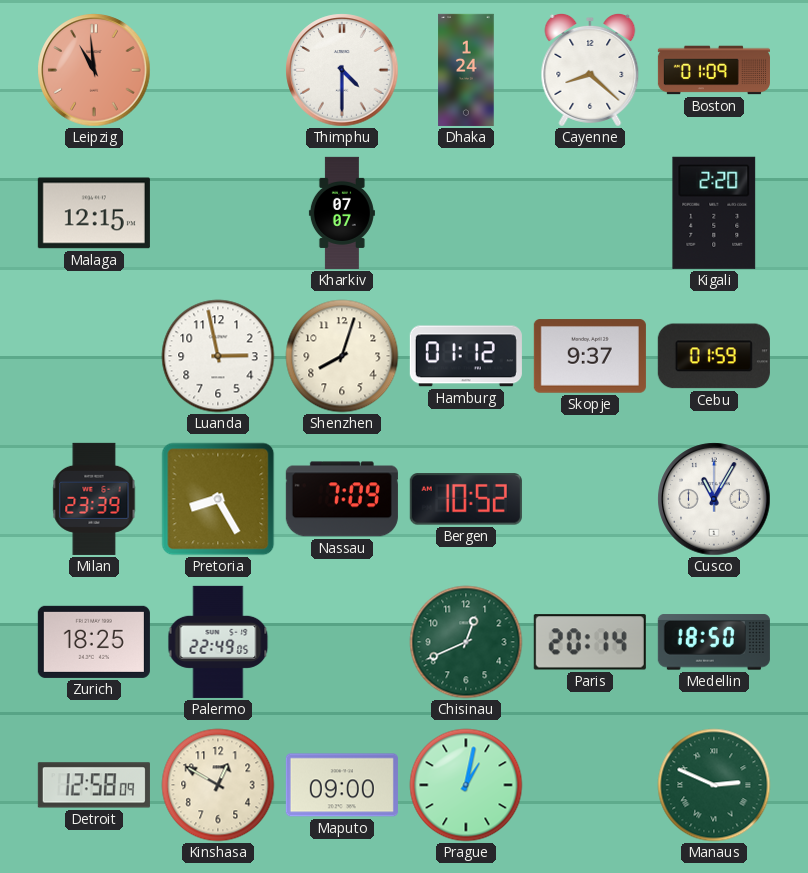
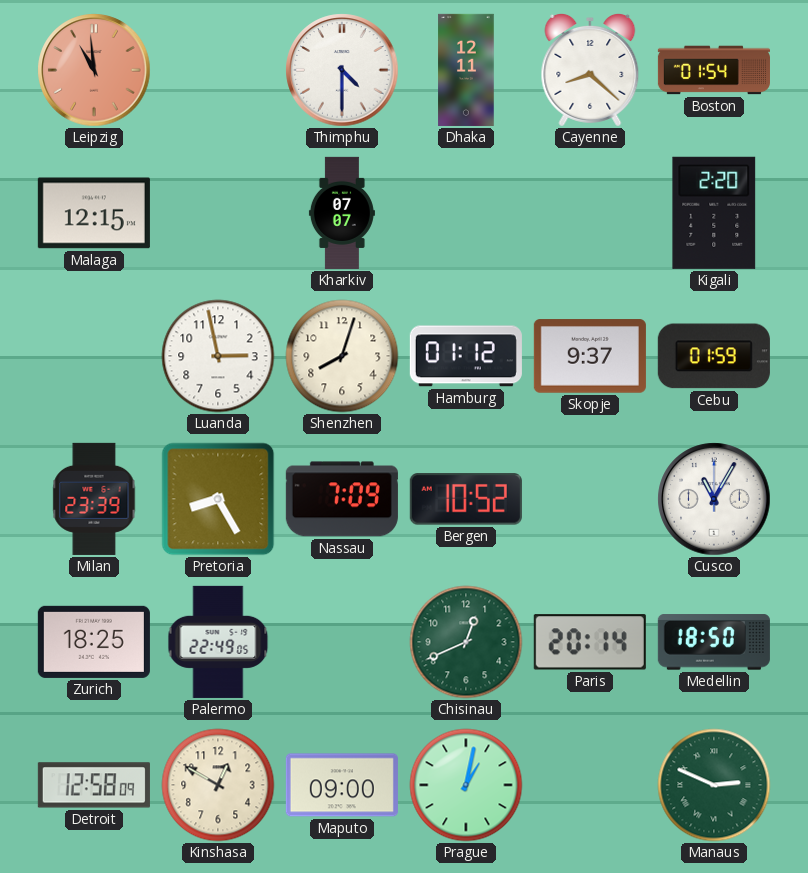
Dhaka: 1:24 -> 12:11 (466, 70)
Boston: 01:09 -> 01:54 (714, 70)
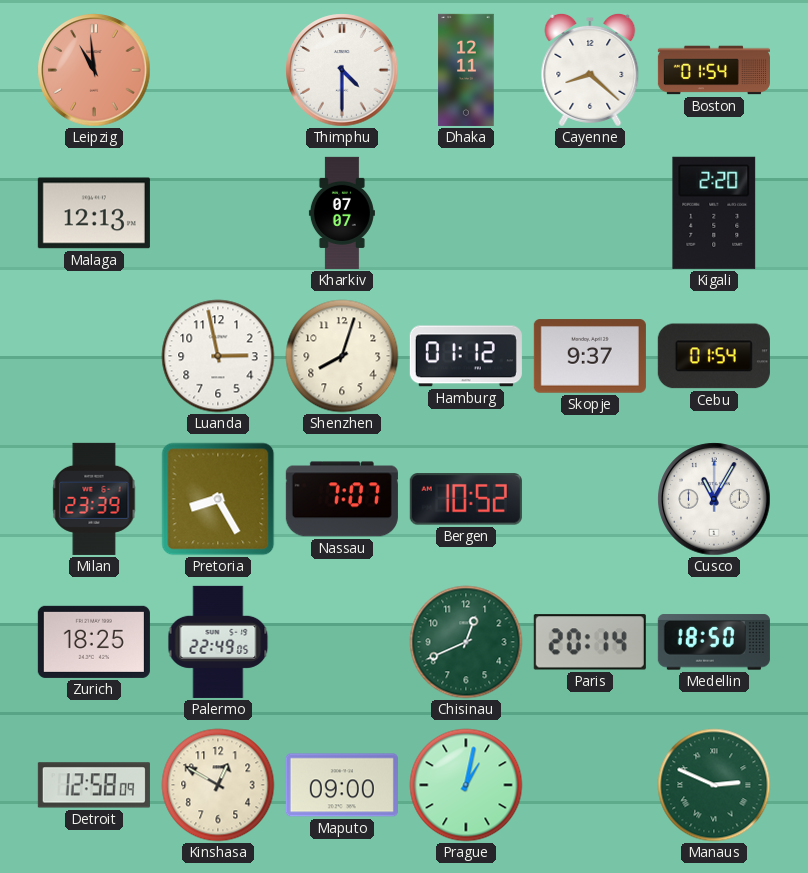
Malaga: 12:15 -> 12:13 (94, 213)
Cebu: 01:59 -> 01:54 (714, 356)
Nassau: 7:09 -> 7:07 (342, 499)
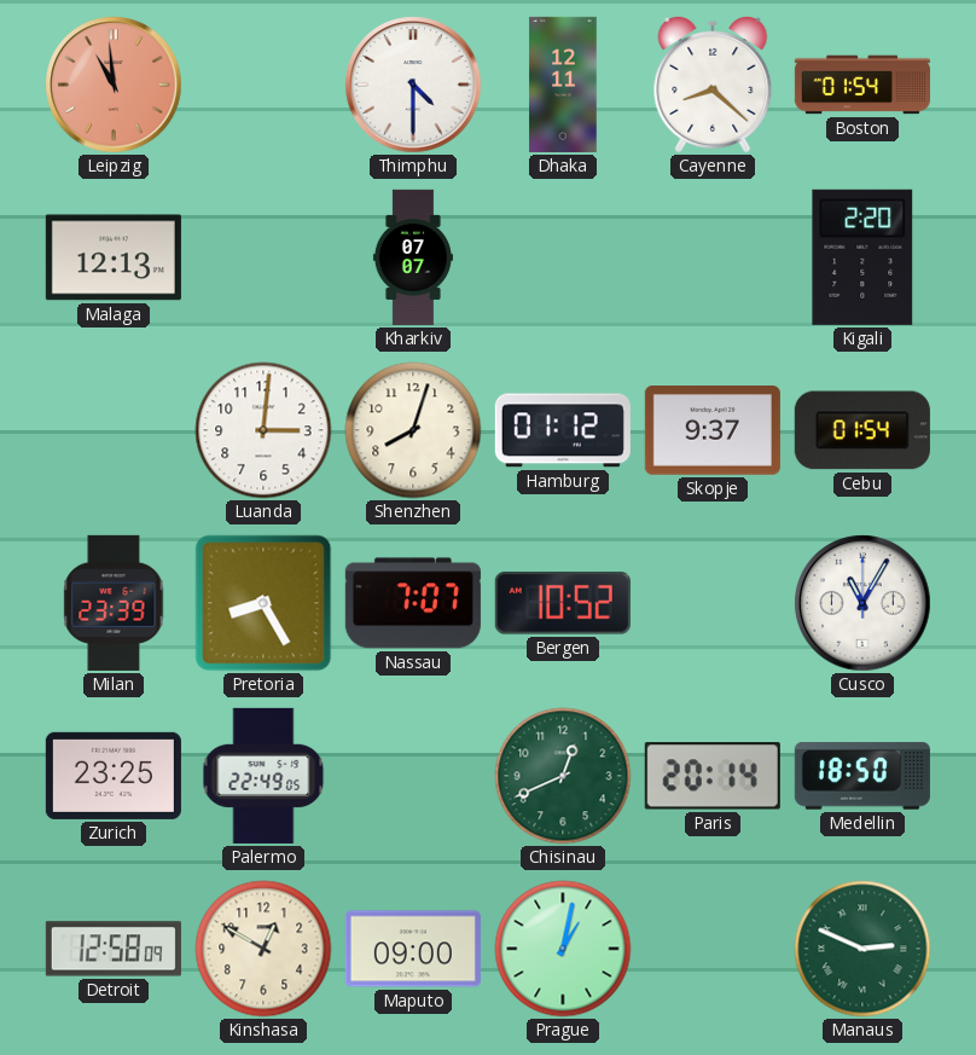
Luanda: 2:58 -> 3:01 (263, 430)
Zurich: 18:25 -> 23:25 (114, 776)
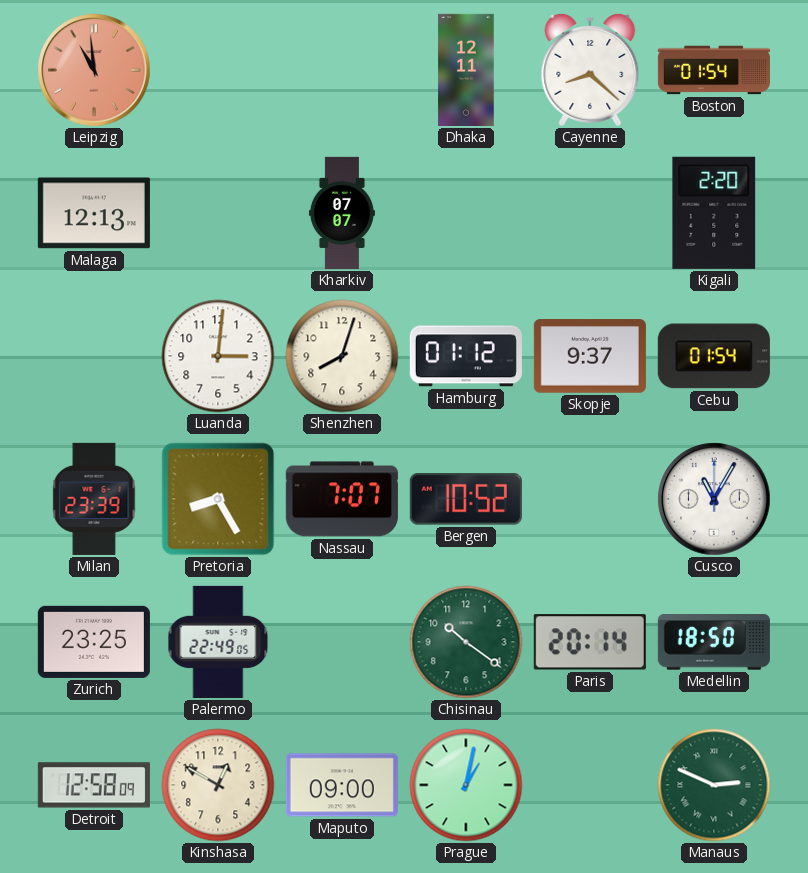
Thimphu: 4:30 -> none (413, 85)
Chisinau: 12:41 -> 10:21 (466, 642)
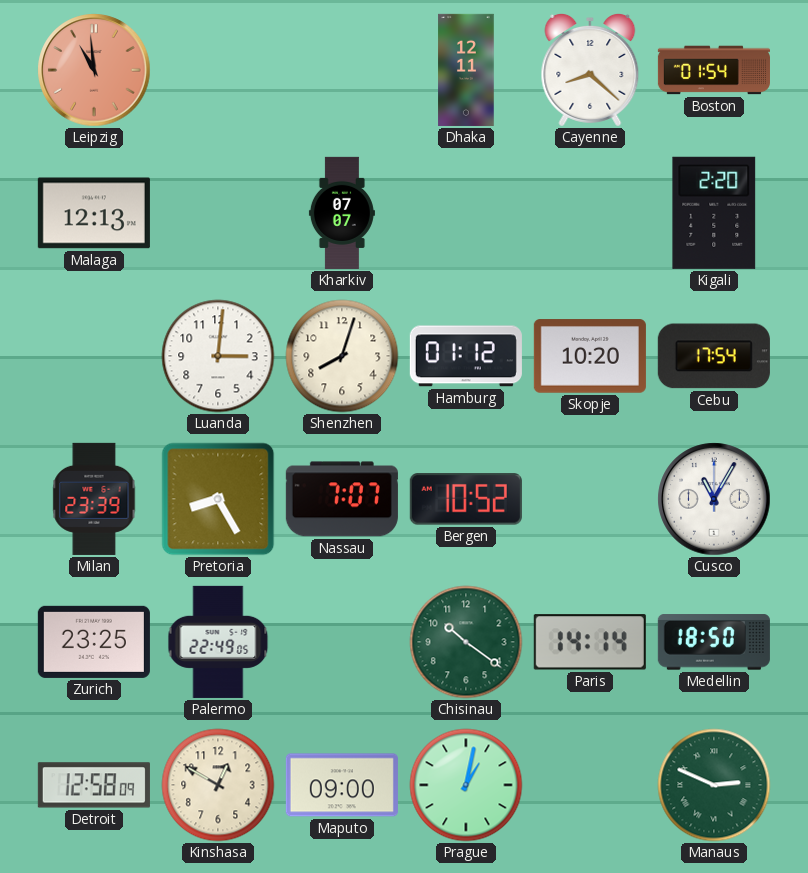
Skopje: 9:37 -> 10:20 (590, 356)
Cebu: 01:54 -> 17:54 (714, 356)
Paris: 20:14 -> 14:14 (590, 642)
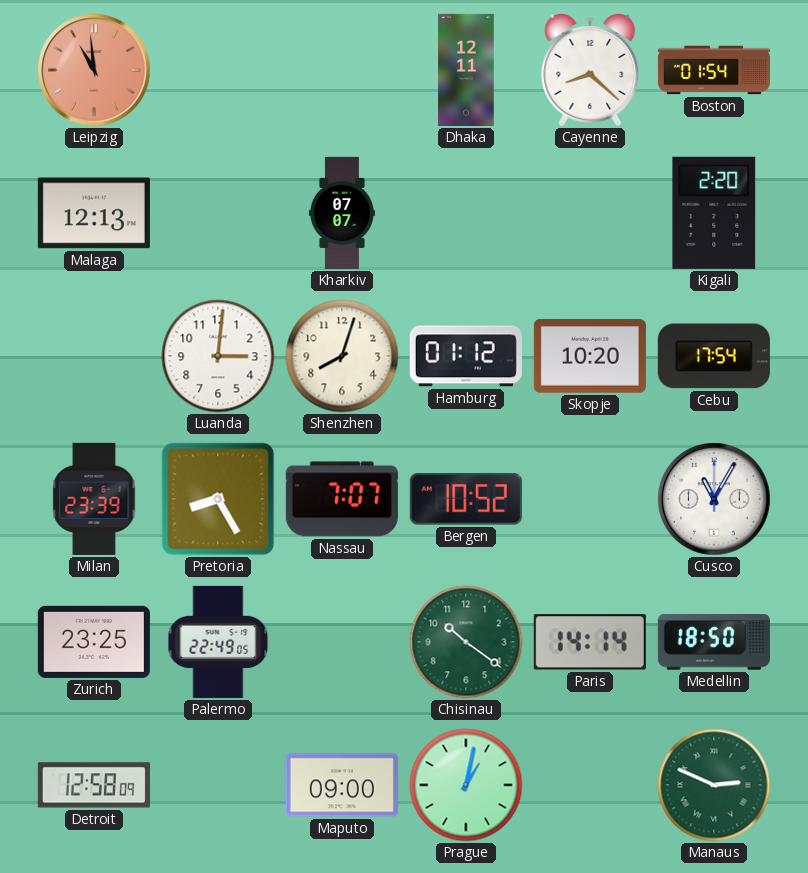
Kinshasa: 12:50 -> none (218, 785)
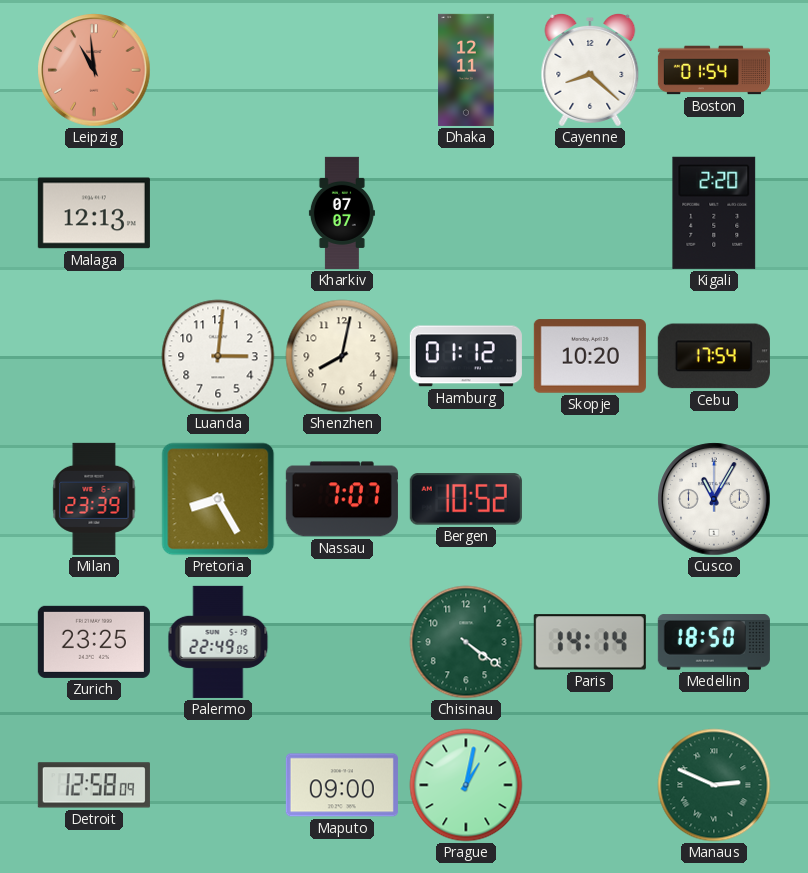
Shenzhen: 8:03 -> 8:02 (342, 356)
Chisinau: 10:21 -> 4:21 (466, 642)
